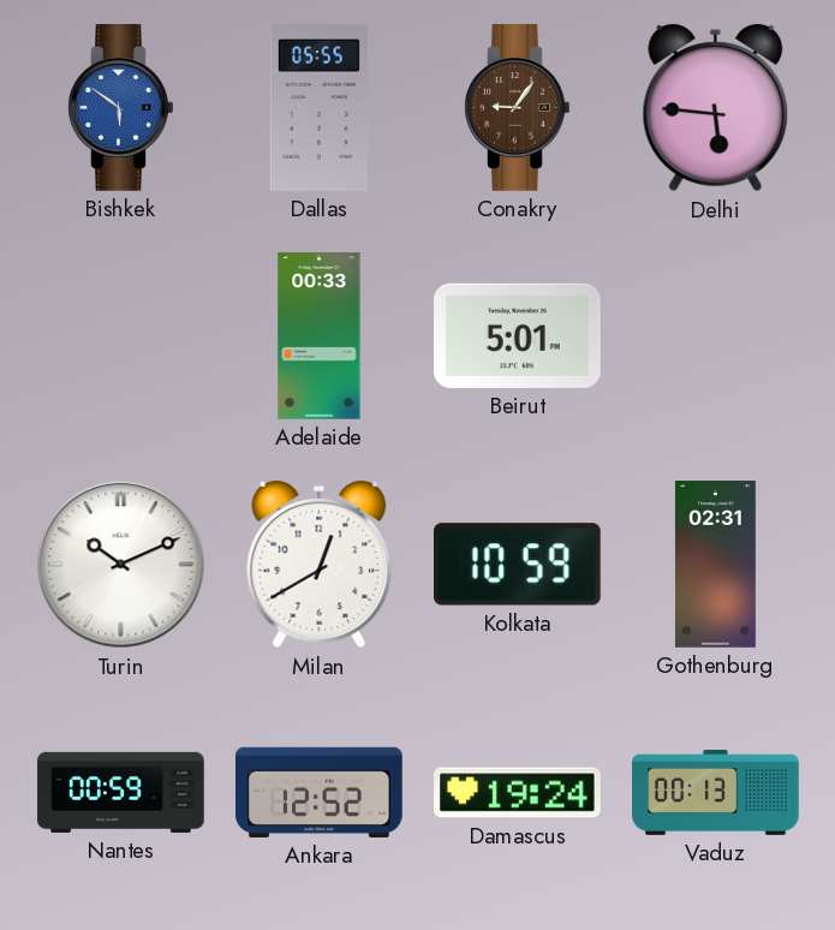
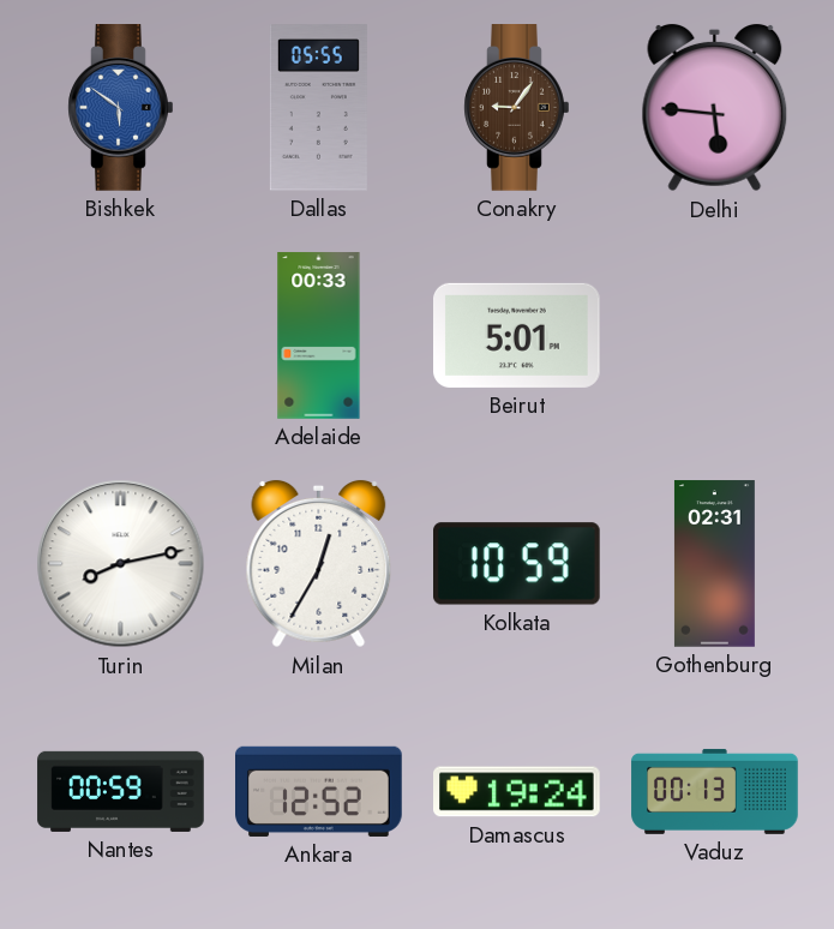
Turin: 10:11 -> 8:13 (121, 564)
Milan: 12:40 -> 12:35 (319, 564)
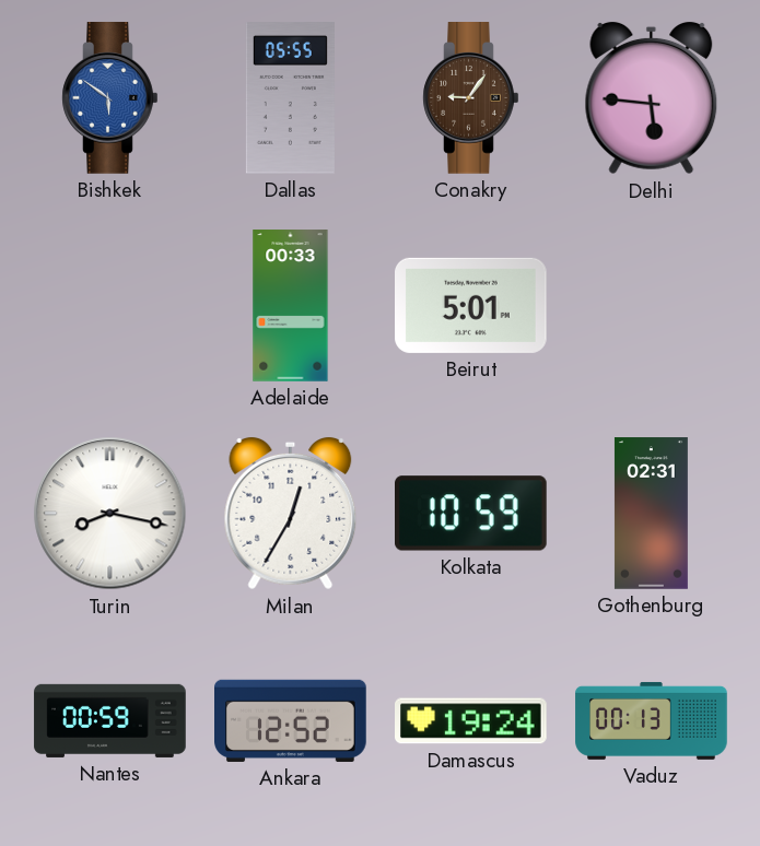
Turin: 8:13 -> 8:17 (110, 514)
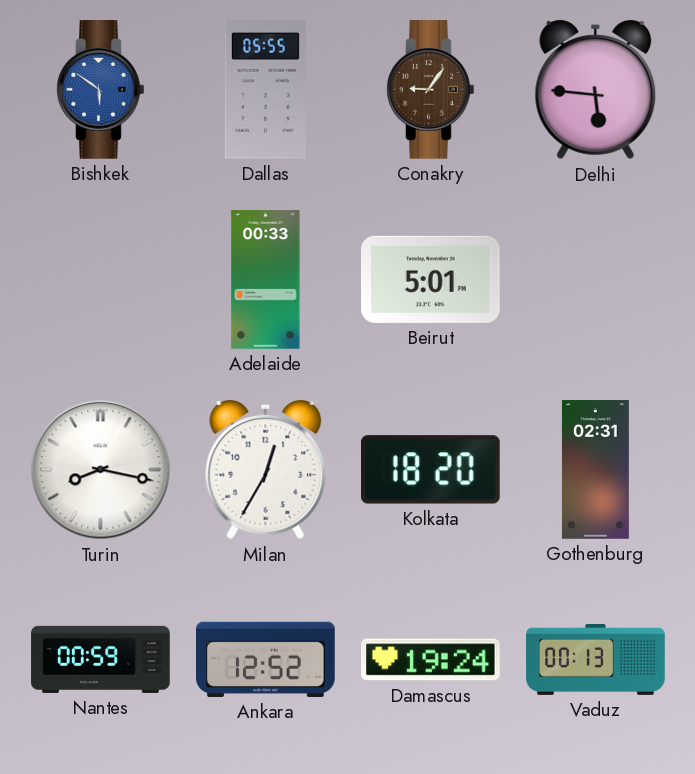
Kolkata: 10:59 -> 18:20 (431, 470)
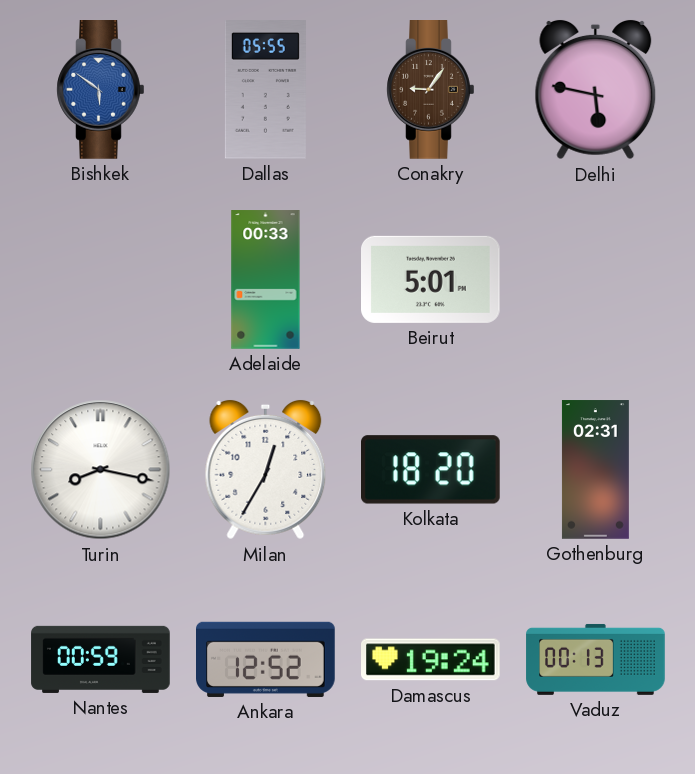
Delhi: 5:46 -> 5:47 (596, 90)
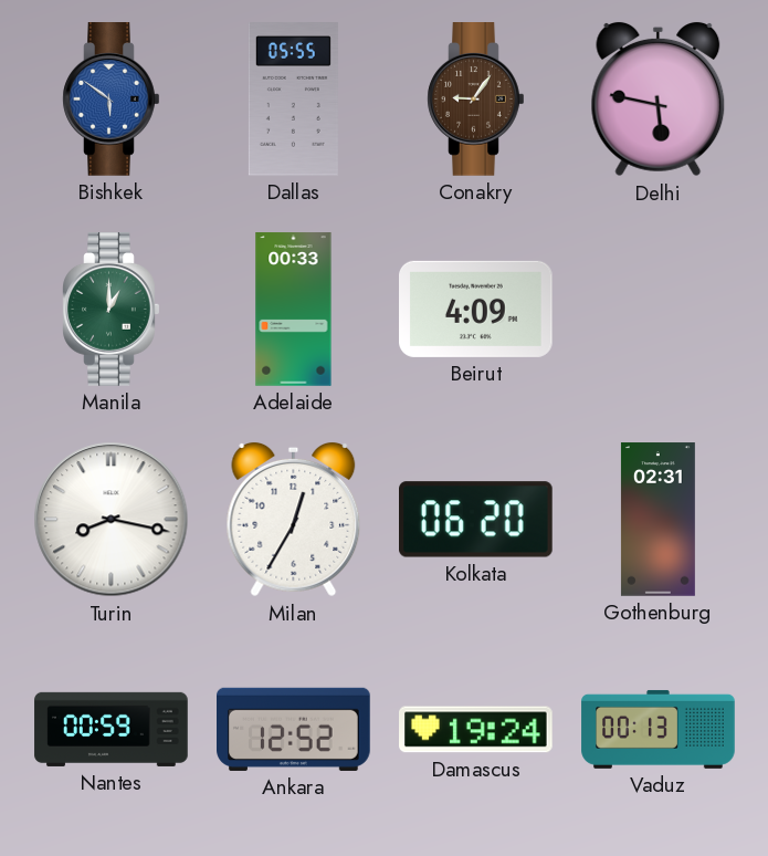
Manila: none -> 1:00 (112, 310)
Beirut: 5:01 -> 4:09 (476, 309)
Kolkata: 18:20 -> 06:20 (476, 520)
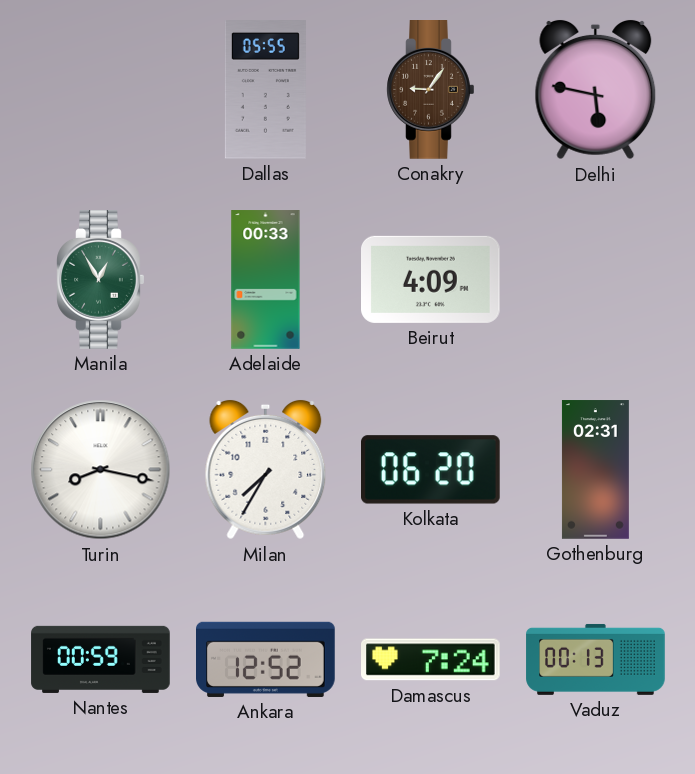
Bishkek: 5:51 -> none (112, 100)
Manila: 1:00 -> 12:55 (101, 280)
Milan: 12:35 -> 7:35 (266, 470)
Damascus: 19:24 -> 7:24 (431, 660)
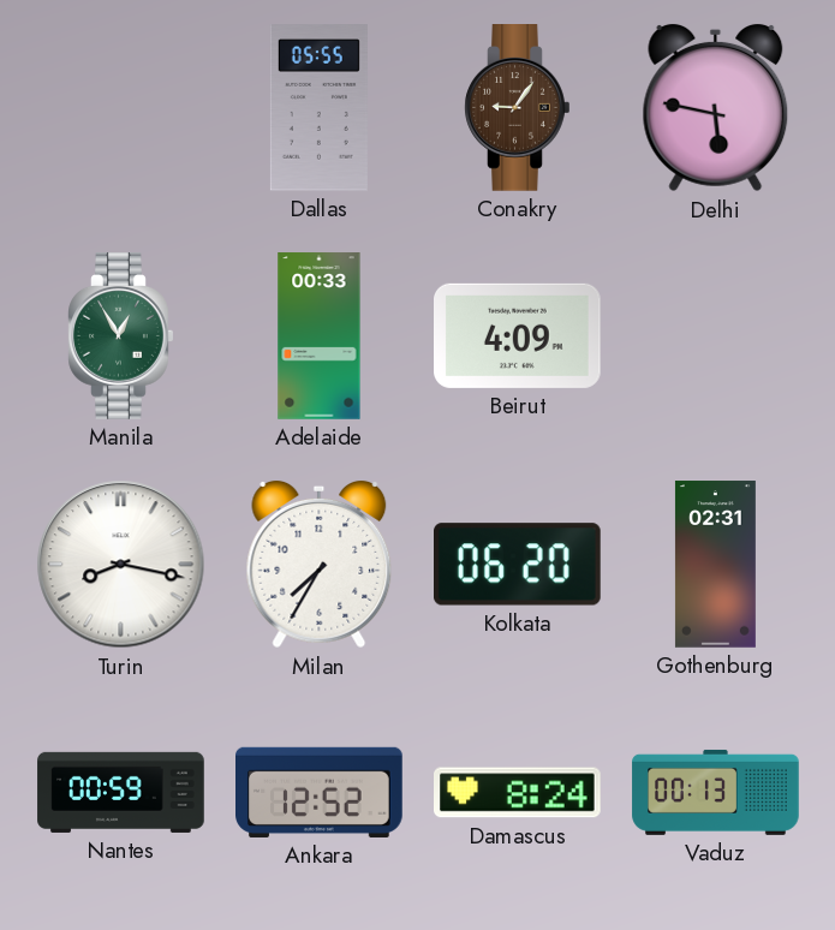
Damascus: 7:24 -> 8:24 (518, 793)
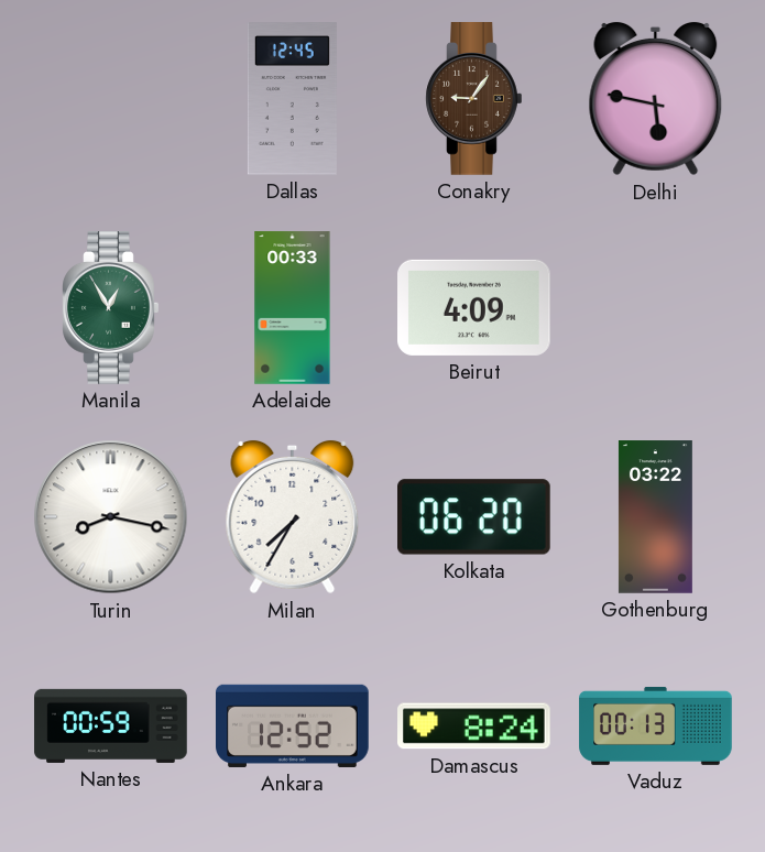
Dallas: 05:55 -> 12:45 (292, 99)
Gothenburg: 02:31 -> 03:22 (655, 517)
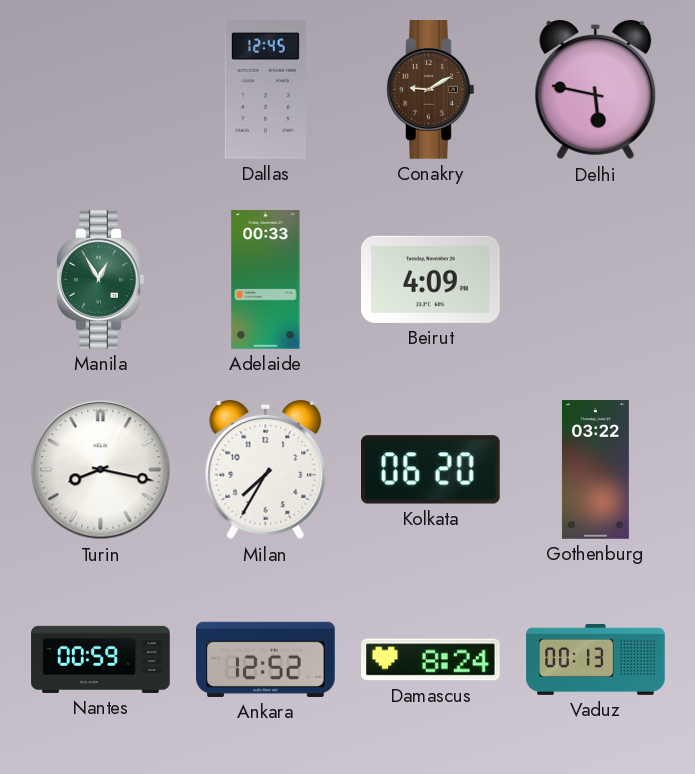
Conakry: 9:06 -> 9:10 (431, 90)
